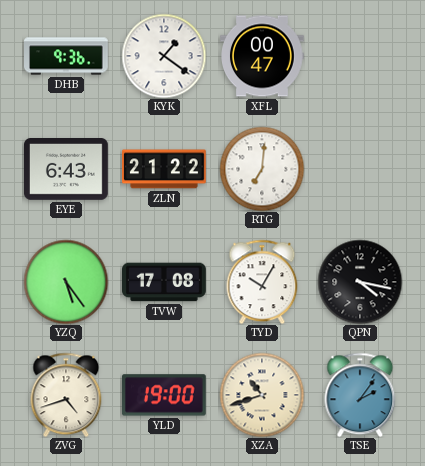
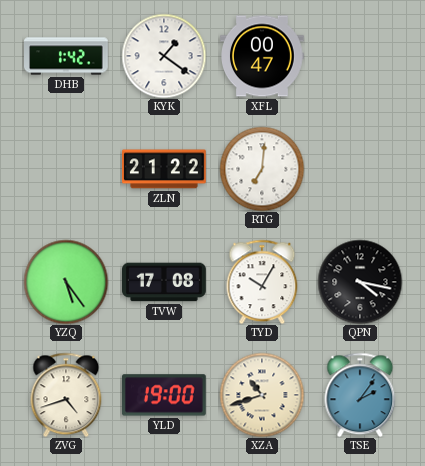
DHB: 9:36 -> 1:42 (67, 56)
EYE: 6:43 -> none (67, 170)
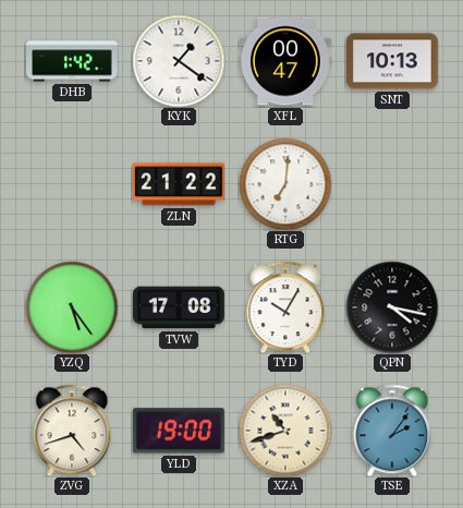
SNT: none -> 10:13 (393, 61)
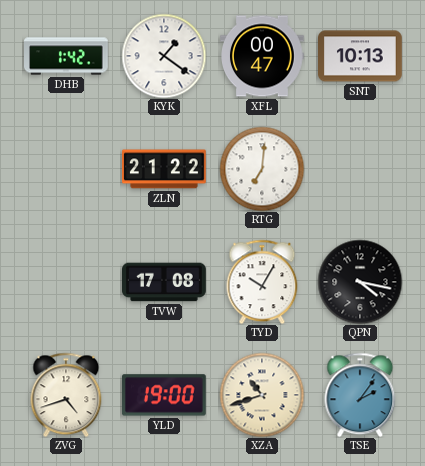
YZQ: 5:24 -> none (72, 307)
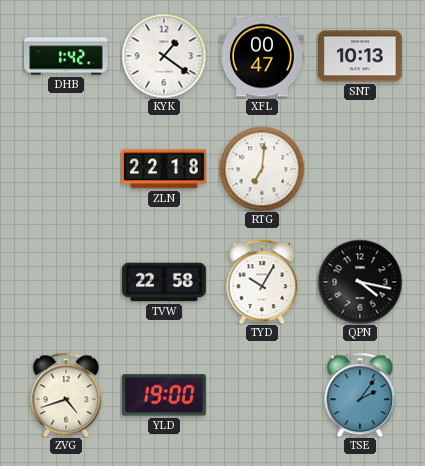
ZLN: 21:22 -> 22:18 (165, 169)
TVW: 17:08 -> 22:58 (164, 282)
XZA: 10:42 -> none (262, 395)
